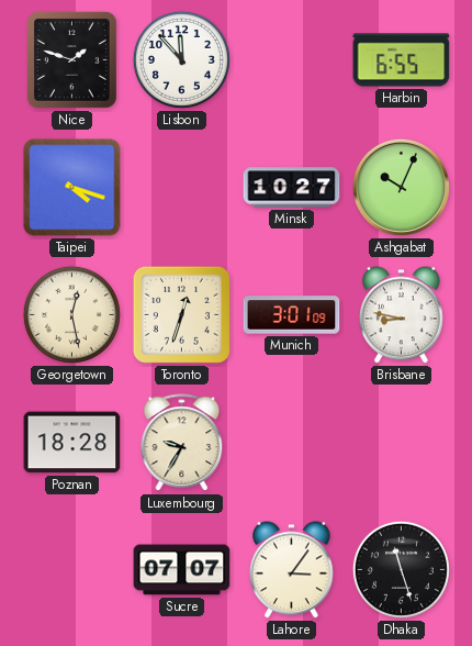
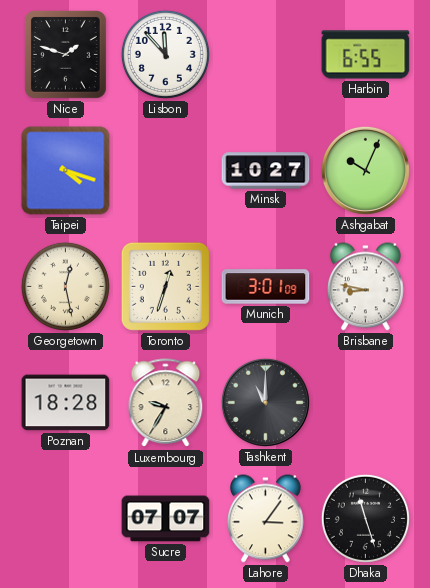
Tashkent: none -> 11:00 (265, 402)
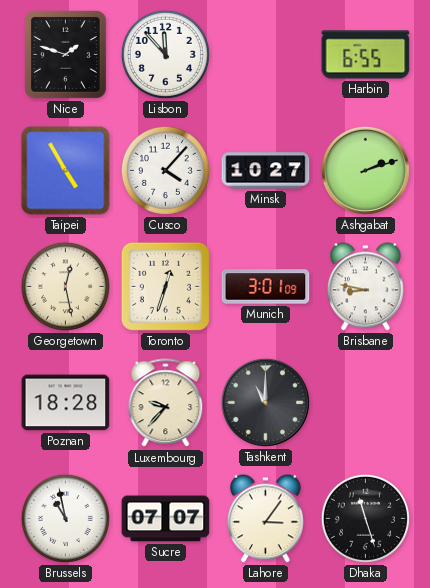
Taipei: 4:18 -> 4:55 (66, 171)
Cusco: none -> 4:07 (165, 170)
Ashgabat: 10:04 -> 2:12 (365, 170)
Luxembourg: 9:35 -> 9:37 (166, 403)
Brussels: none -> 10:58 (65, 518)
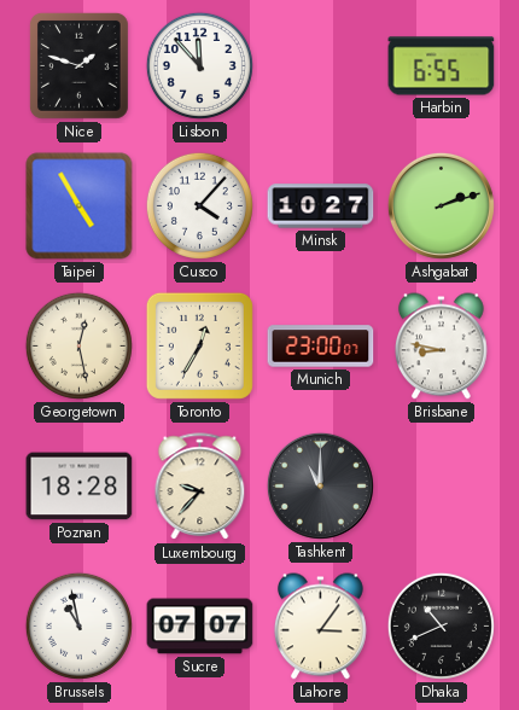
Toronto: 12:33 -> 12:35 (199, 345)
Munich: 3:01 -> 23:00 (321, 347)
Dhaka: 11:27 -> 10:41 (441, 625)
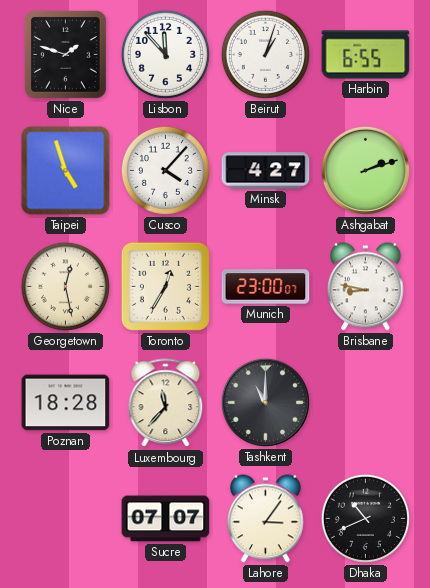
Beirut: none -> 1:03 (265, 54)
Taipei: 4:55 -> 4:57 (66, 171)
Minsk: 10:27 -> 4:27 (266, 171)
Luxembourg: 9:37 -> 11:37 (166, 403)
Brussels: 10:58 -> none (78, 625)
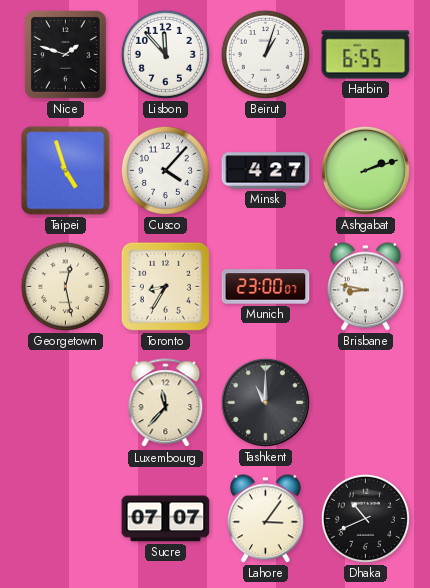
Toronto: 12:35 -> 8:35 (165, 286)
Poznan: 18:28 -> none (66, 403)
